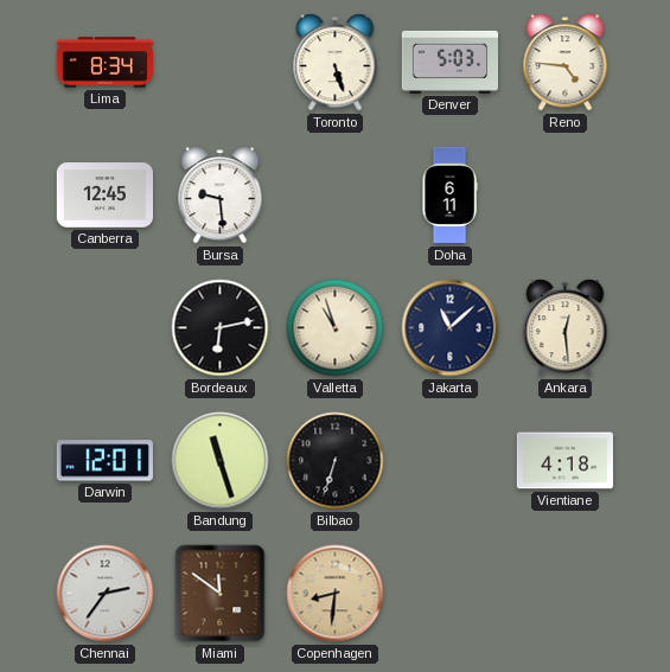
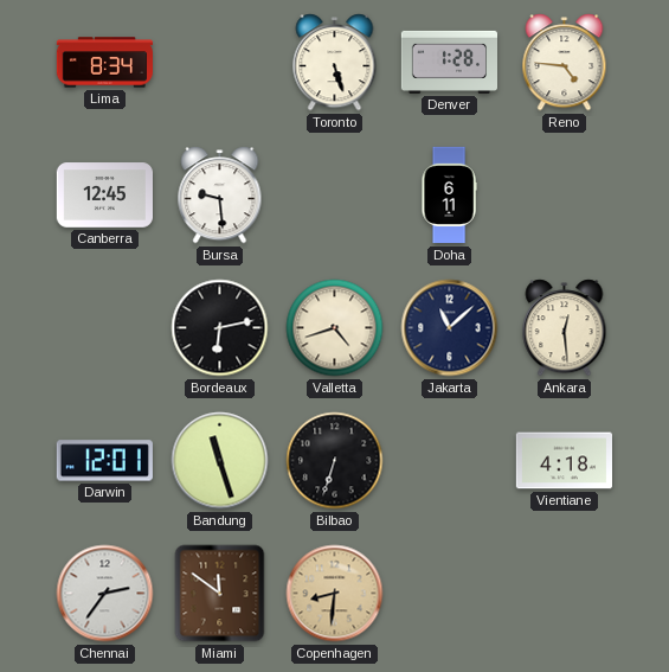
Denver: 5:03 -> 1:28 (449, 62)
Valletta: 10:57 -> 4:42 (335, 328)
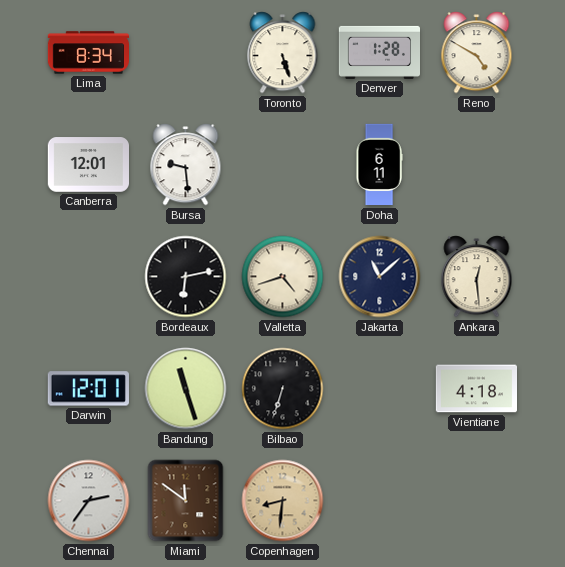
Reno: 4:46 -> 4:50 (477, 53)
Canberra: 12:45 -> 12:01 (88, 165)
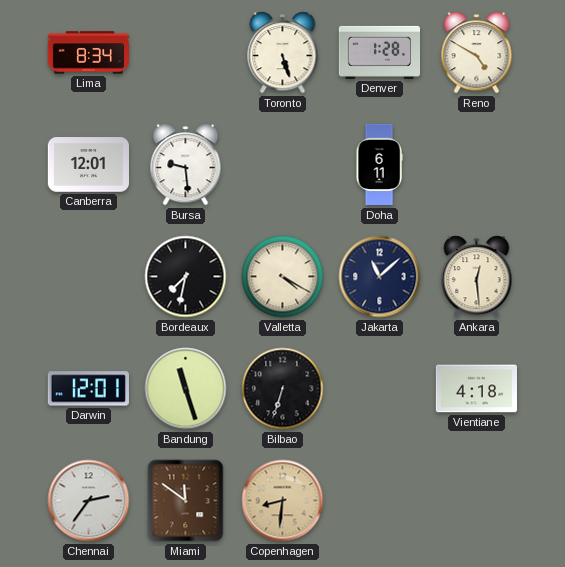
Bordeaux: 6:13 -> 7:32 (186, 277)
Valletta: 4:42 -> 4:20 (283, 277)
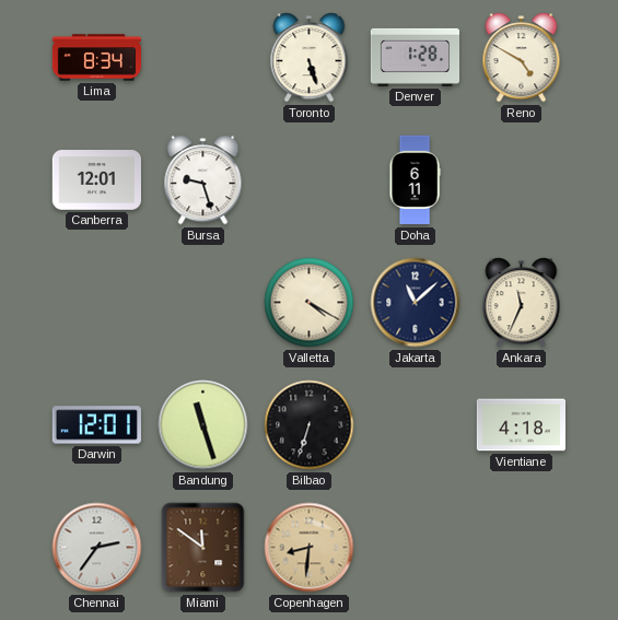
Bursa: 9:29 -> 9:27 (203, 180)
Bordeaux: 7:32 -> none (186, 277)
Ankara: 12:29 -> 11:34 (522, 303)
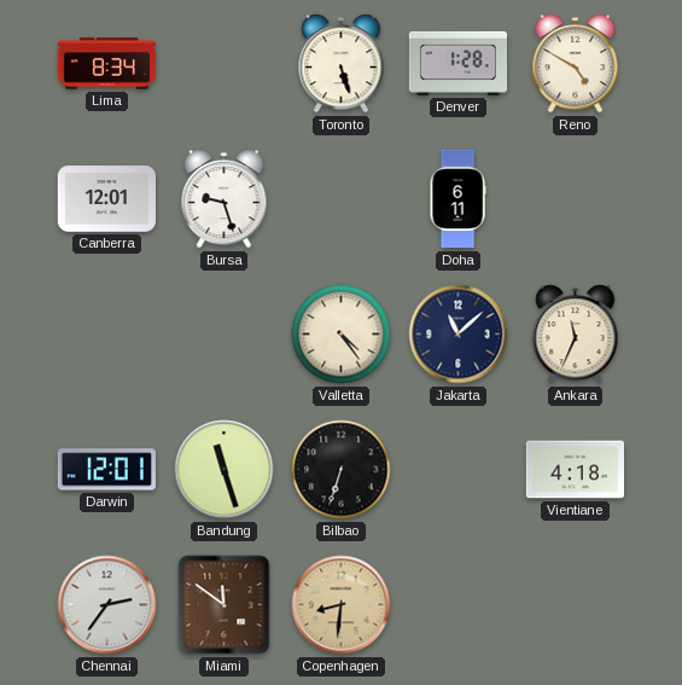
Valletta: 4:20 -> 4:24 (342, 335)
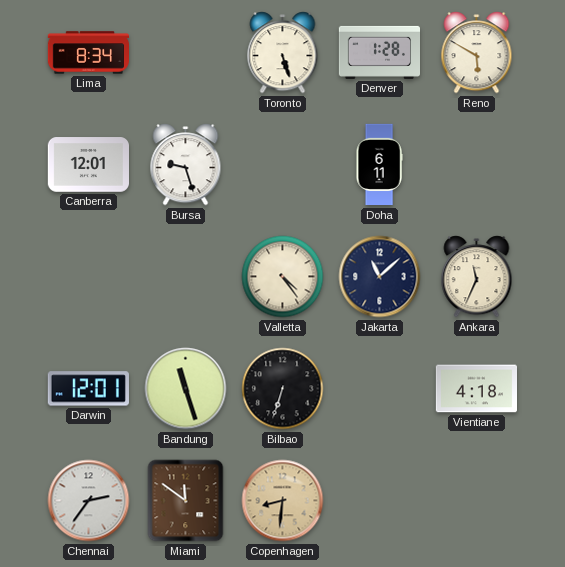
Reno: 4:50 -> 5:50 (477, 53)
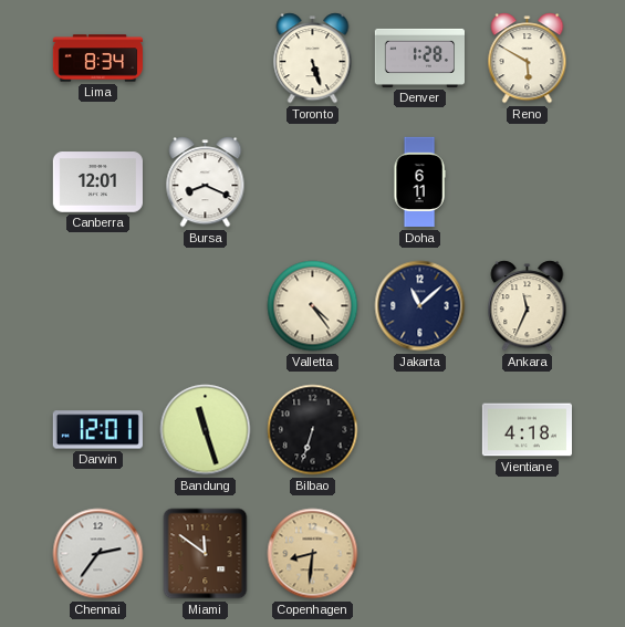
Bursa: 9:27 -> 8:19 (206, 182)
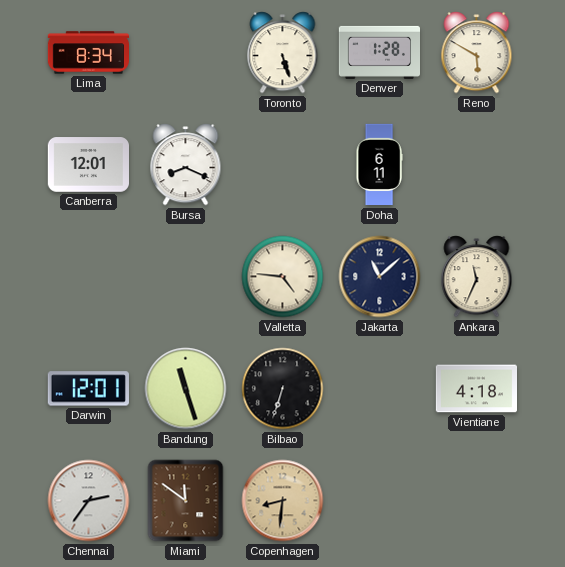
Valletta: 4:24 -> 4:46 (283, 277)
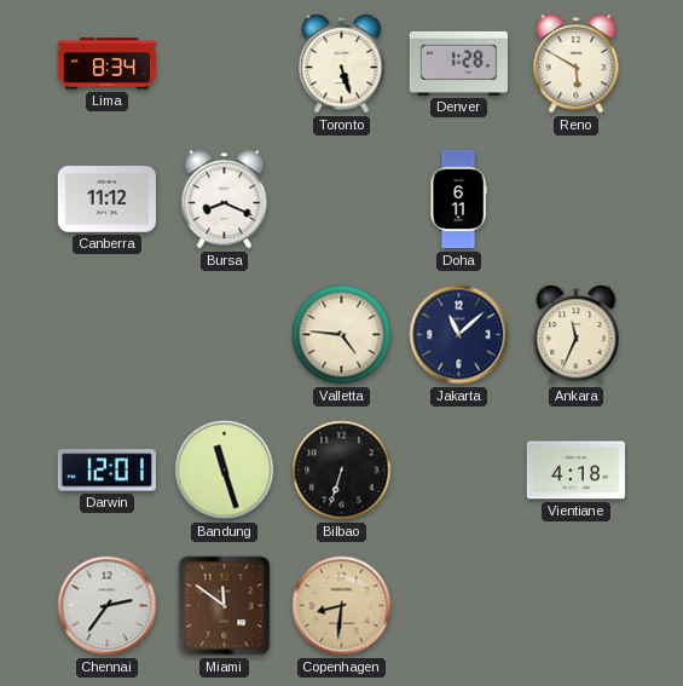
Canberra: 12:01 -> 11:12 (106, 200)
